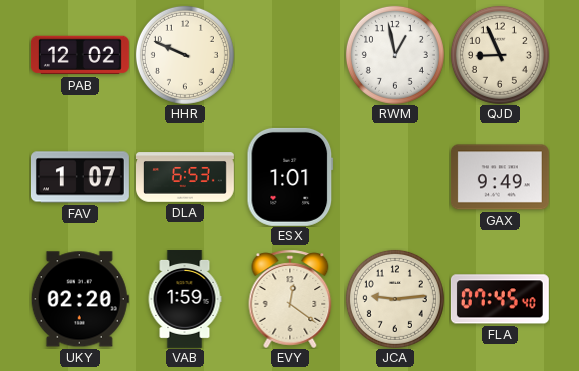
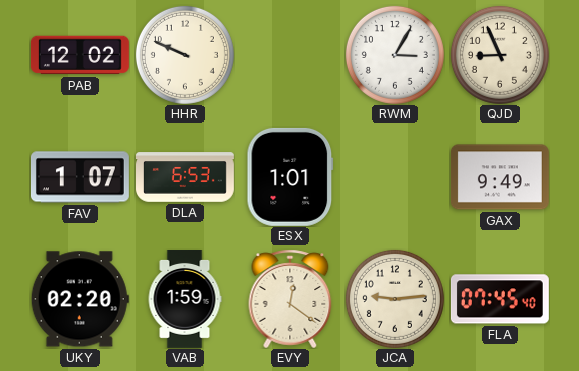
RWM: 12:58 -> 3:05 (395, 55)
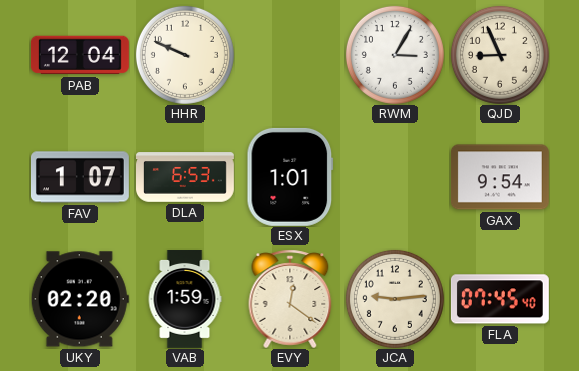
PAB: 12:02 -> 12:04 (80, 55)
GAX: 9:49 -> 9:54 (500, 177)
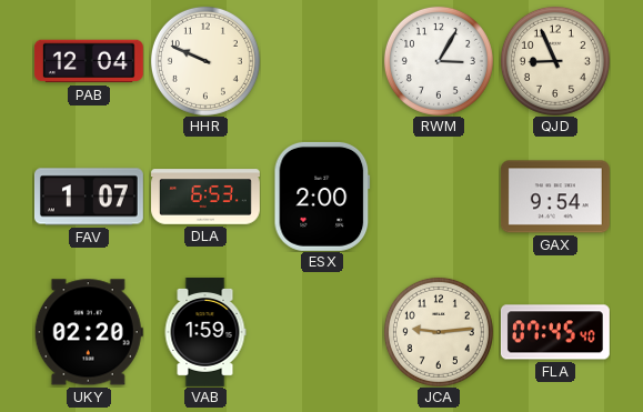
ESX: 1:01 -> 2:00 (322, 197)
EVY: 12:21 -> none (290, 299)
